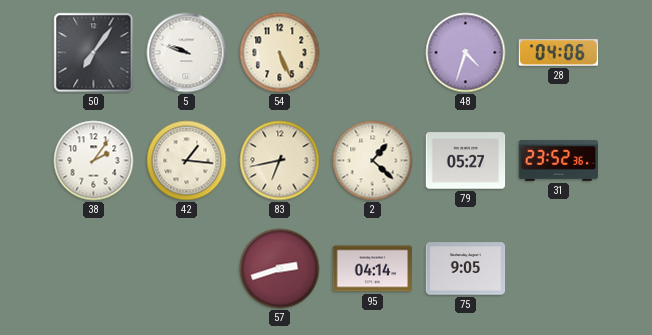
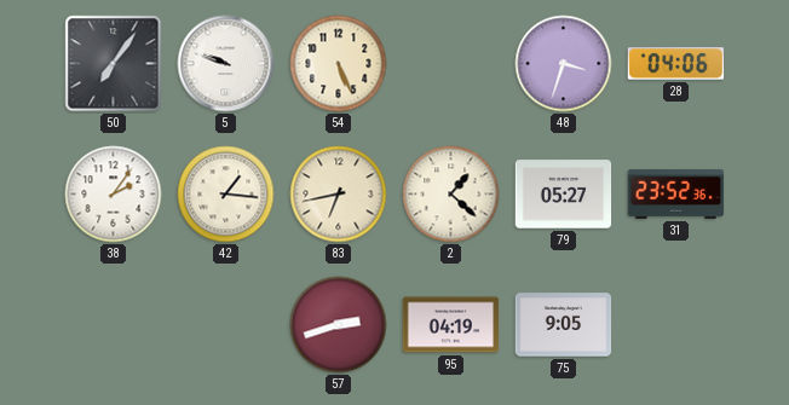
48: 4:33 -> 3:33 (564, 64)
95: 04:14 -> 04:19 (451, 325)
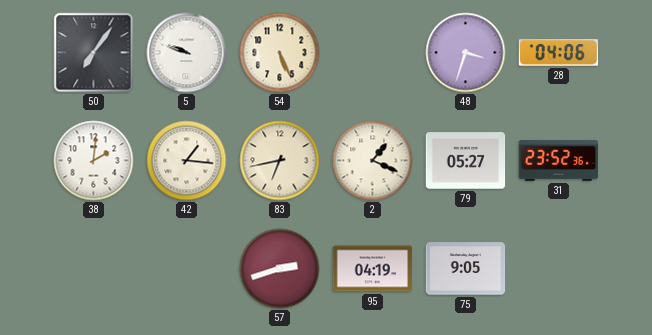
38: 2:06 -> 2:01 (94, 161)
2: 1:22 -> 1:19 (373, 161)
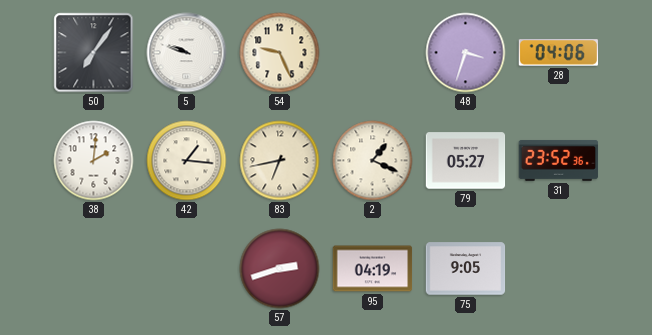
54: 5:26 -> 9:26 (280, 53)
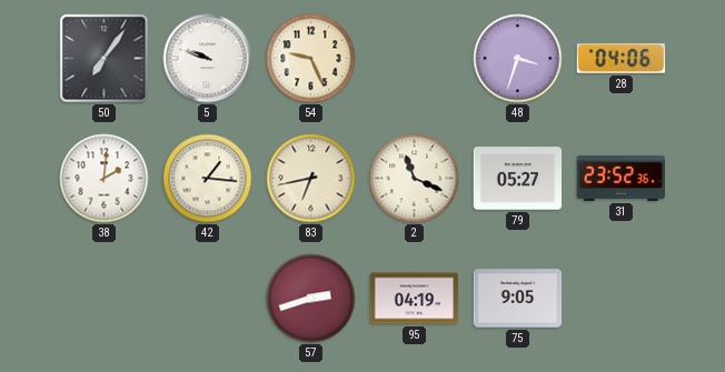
2: 1:19 -> 11:19 (415, 179)
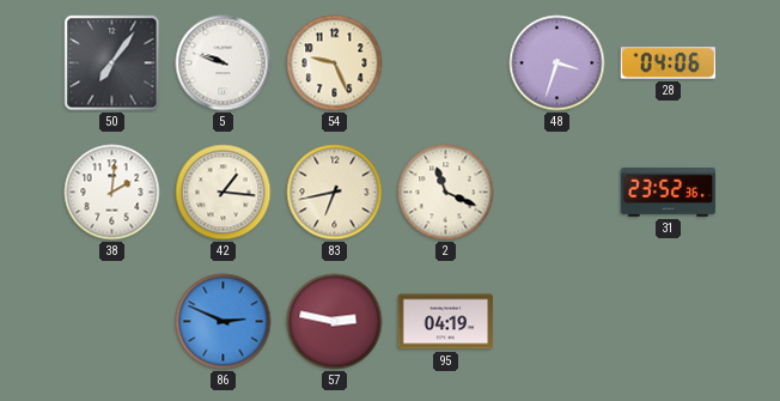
79: 05:27 -> none (518, 179)
86: none -> 2:49 (224, 322)
57: 2:42 -> 2:47 (335, 322)
75: 9:05 -> none (518, 299)
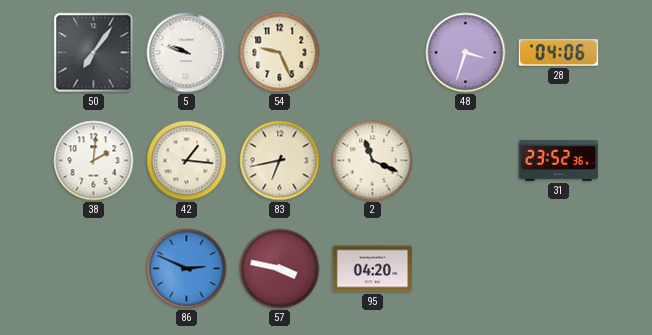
57: 2:47 -> 3:47 (280, 269)
95: 04:19 -> 04:20 (373, 269)
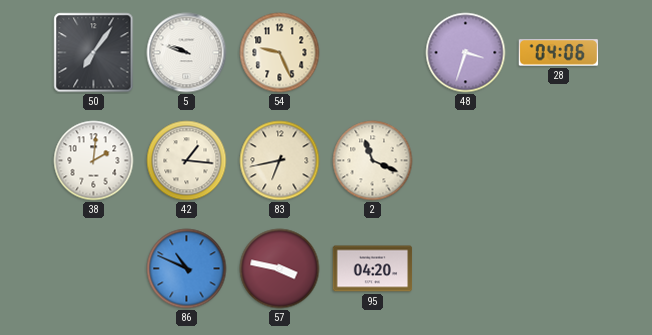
31: 23:52 -> none (559, 161)
86: 2:49 -> 10:49 (187, 269)
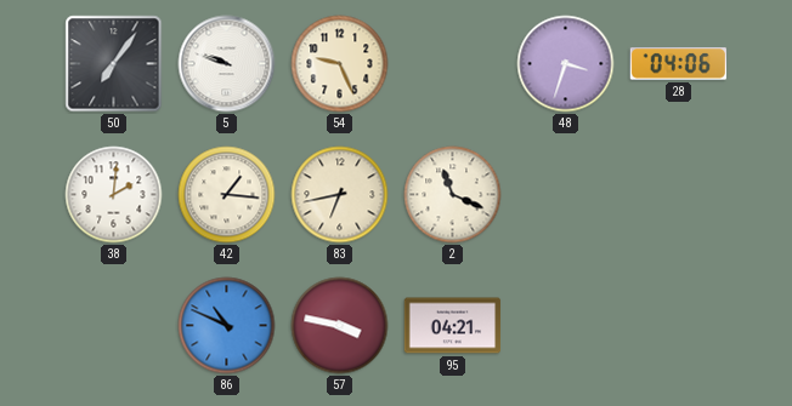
95: 04:20 -> 04:21 (453, 326)
